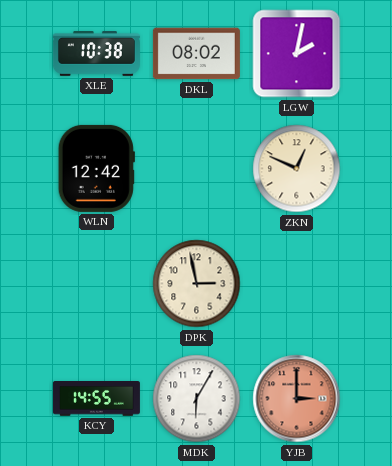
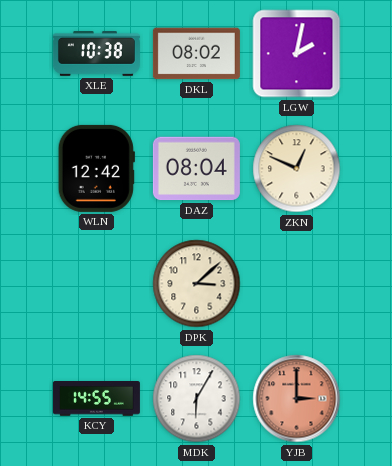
DAZ: none -> 08:04 (196, 169)
DPK: 2:58 -> 3:08 (197, 284)
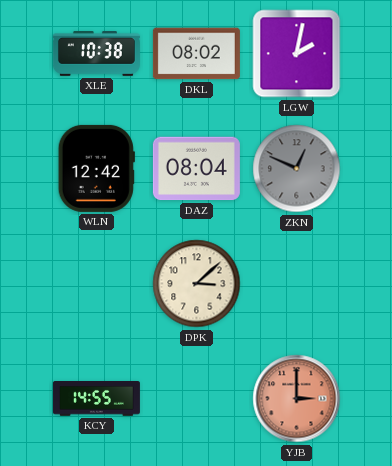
ZKN dial: cream -> grey (297, 169)
MDK: 6:05 -> none (197, 399)
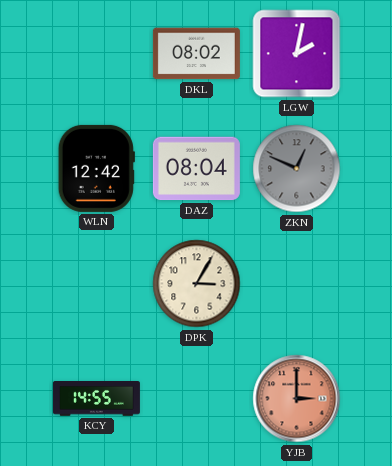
XLE: 10:38 -> none (96, 54)
DPK: 3:08 -> 3:05 (197, 284)
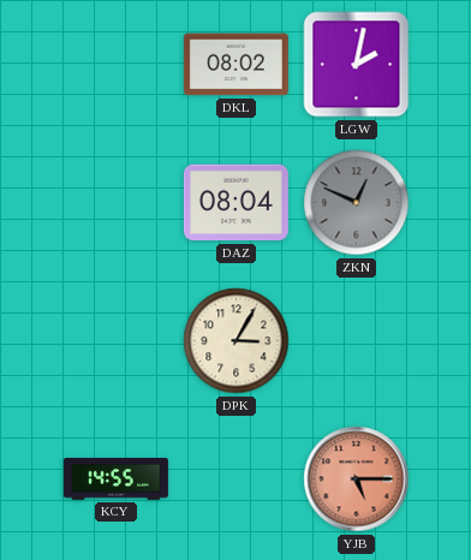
WLN: 12:42 -> none (96, 168)
YJB: 3:00 -> 5:15 (357, 479)
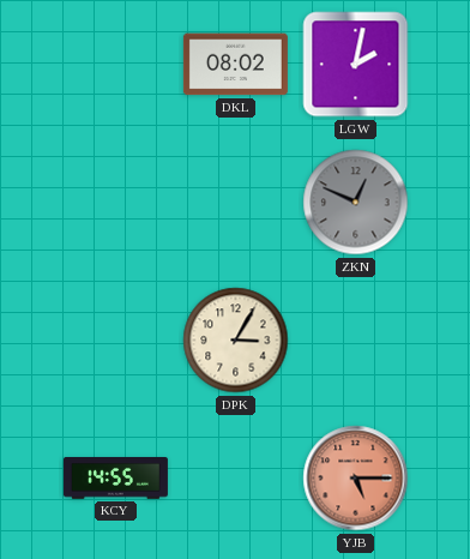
DAZ: 08:04 -> none (235, 203)
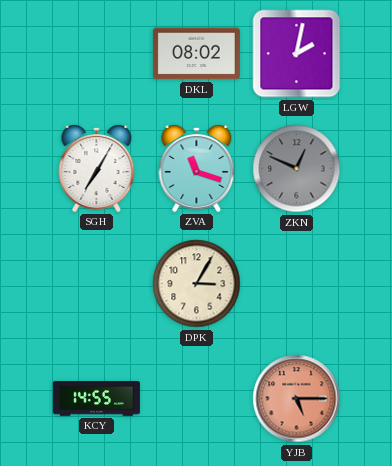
SGH: none -> 7:05 (97, 168)
ZVA: none -> 11:18 (197, 168)
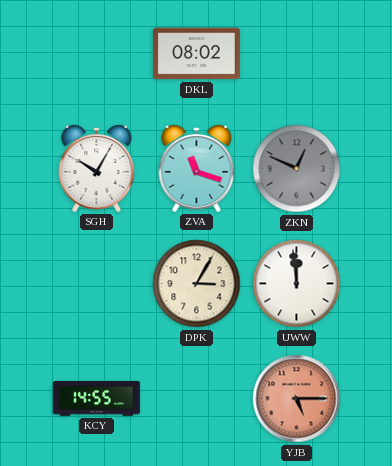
LGW: 2:02 -> none (297, 54)
SGH: 7:05 -> 10:05 (97, 168)
UWW: none -> 11:59 (297, 284)
